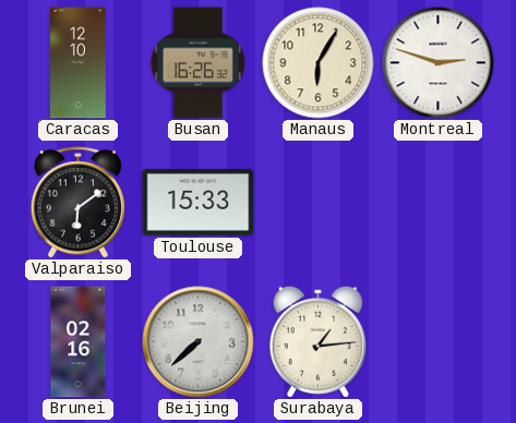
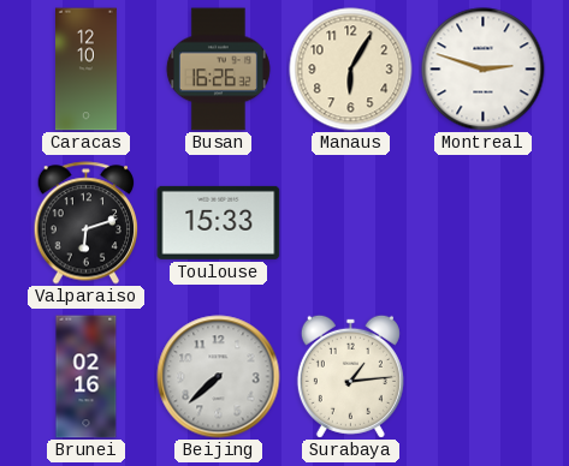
Valparaiso: 6:09 -> 6:12 (87, 223)
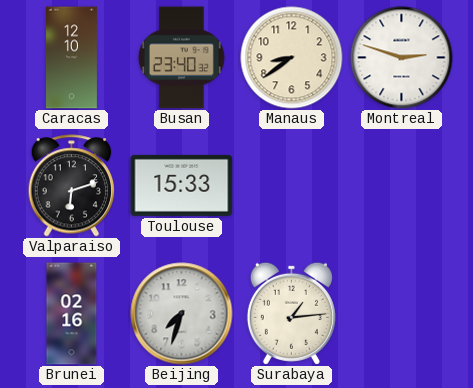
Busan: 16:26 -> 23:40 (181, 58)
Manaus: 6:05 -> 8:39 (292, 58)
Beijing: 7:38 -> 7:33 (182, 314)
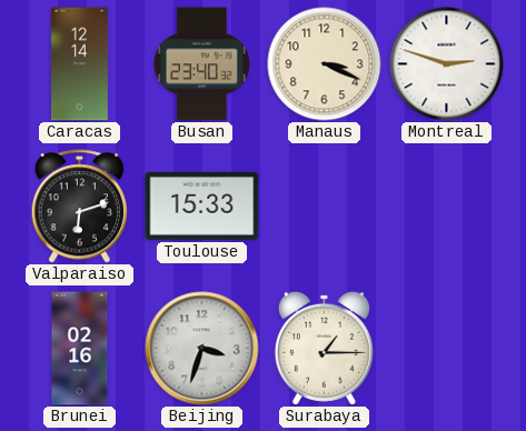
Caracas: 12:10 -> 12:14 (79, 64)
Manaus: 8:39 -> 3:19 (325, 64)
Beijing: 7:33 -> 3:33 (202, 349)
Surabaya: 1:14 -> 1:15 (324, 348)
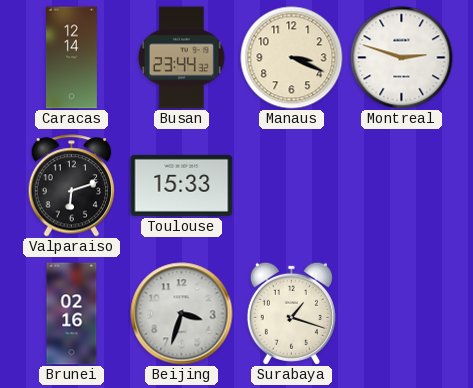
Busan: 23:40 -> 23:44 (181, 58)
Surabaya: 1:15 -> 1:18 (291, 313)
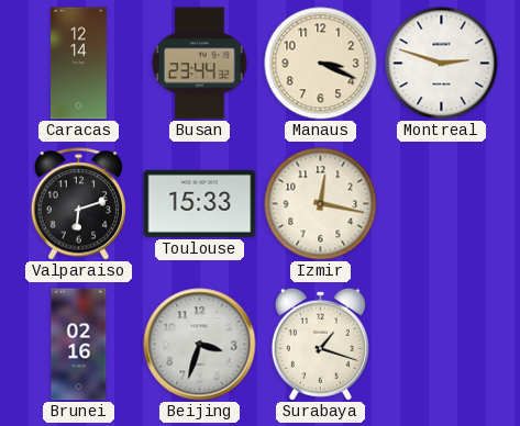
Izmir: none -> 12:17 (321, 204)
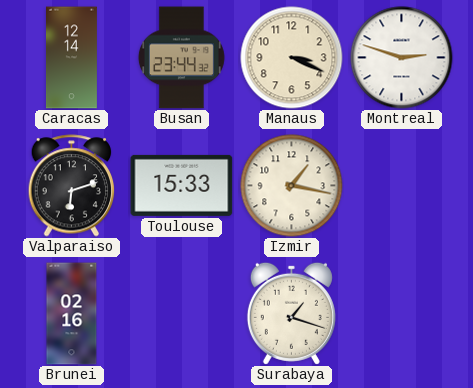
Izmir: 12:17 -> 1:17 (292, 186)
Beijing: 3:33 -> none (200, 345)
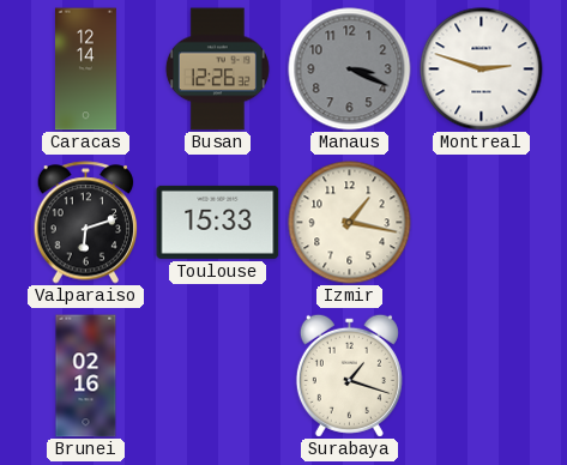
Busan: 23:44 -> 12:26 (217, 70)
Manaus dial: cream -> grey (350, 70)
